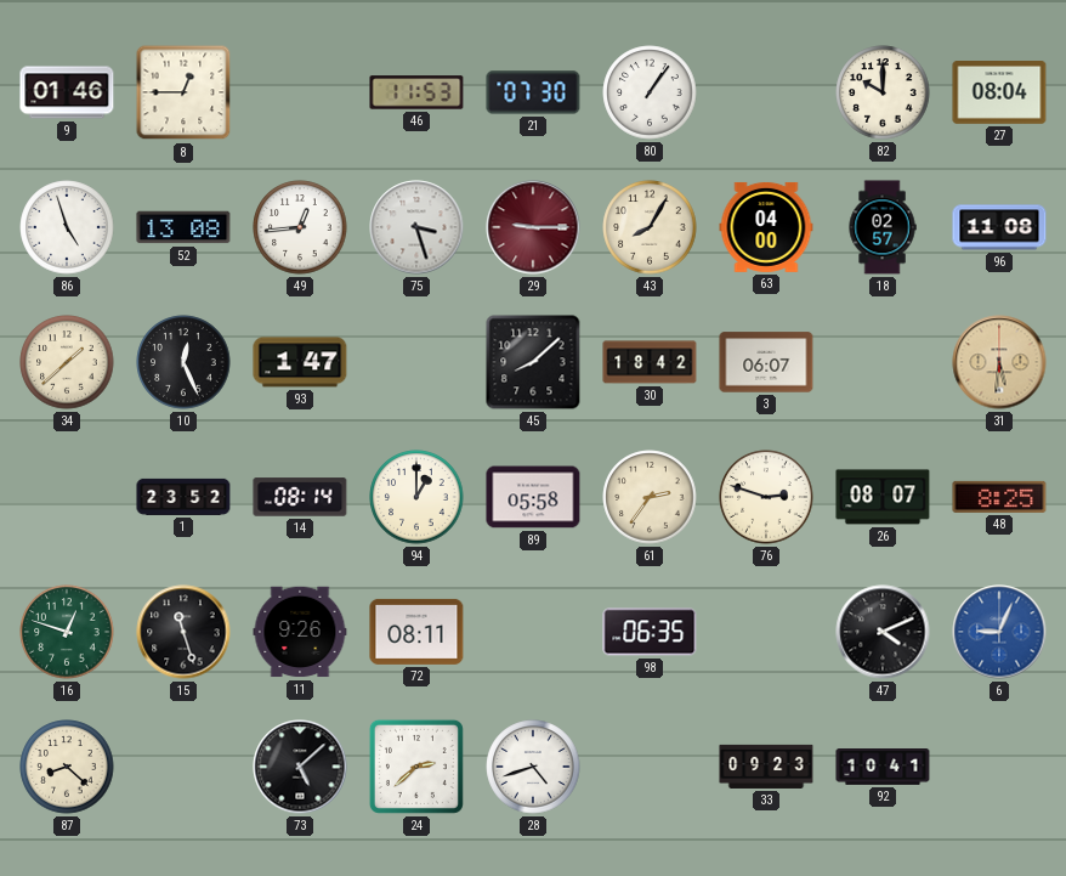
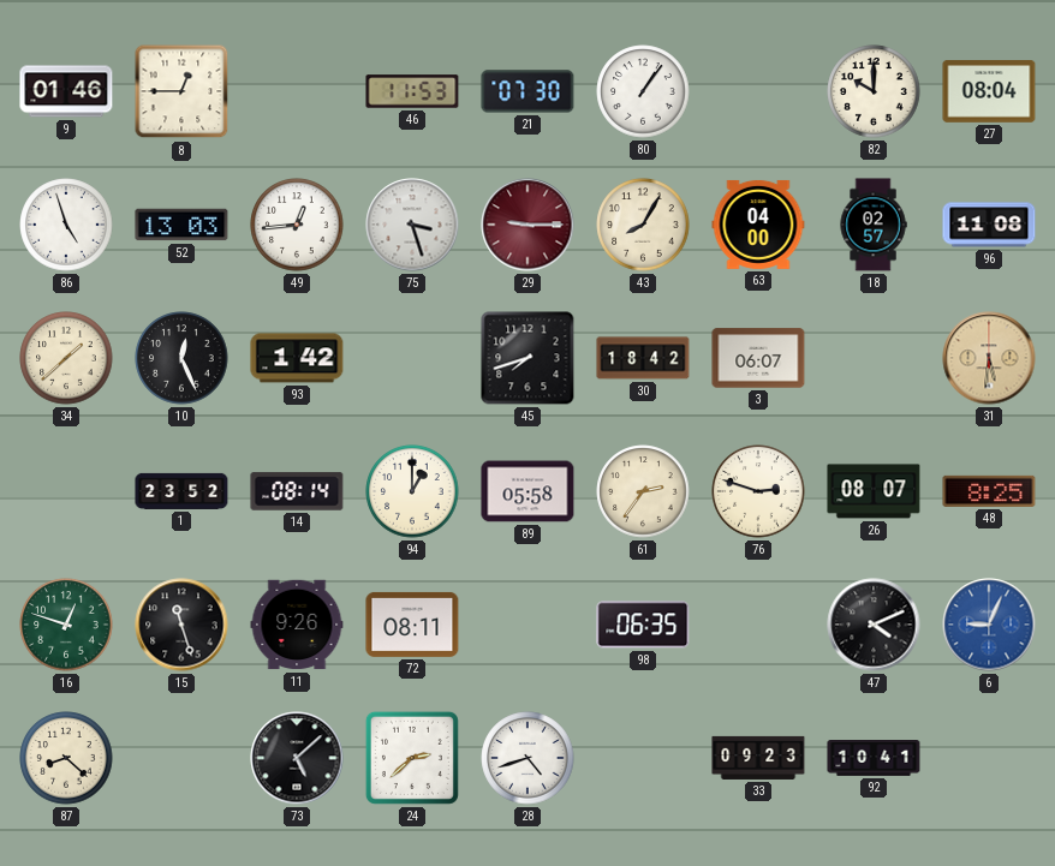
52: 13:08 -> 13:03 (181, 225)
93: 1:47 -> 1:42 (297, 358)
45: 8:08 -> 7:42 (527, 358)
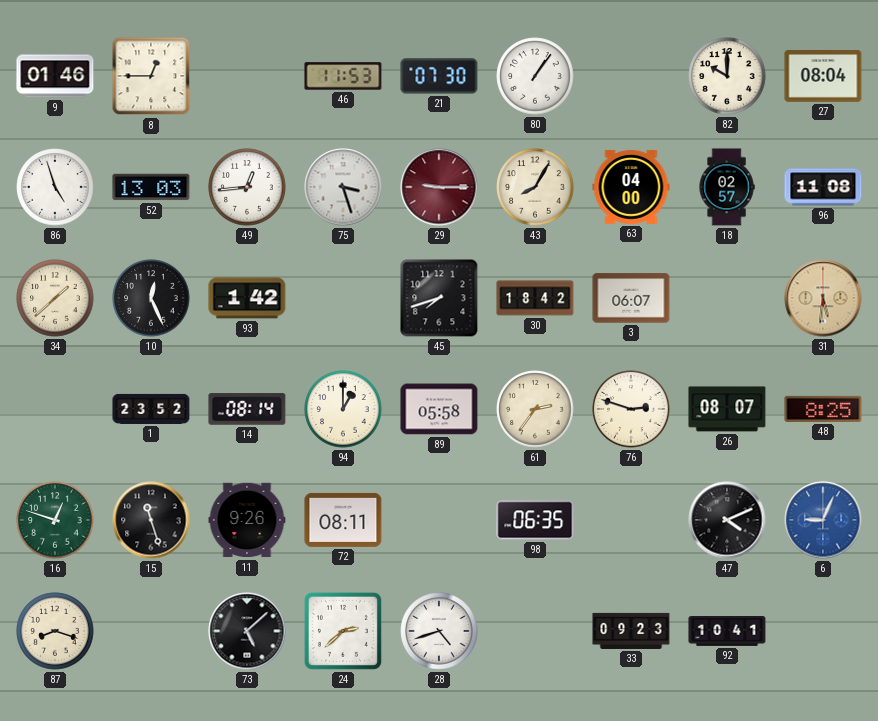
87: 8:22 -> 8:18 (55, 631)
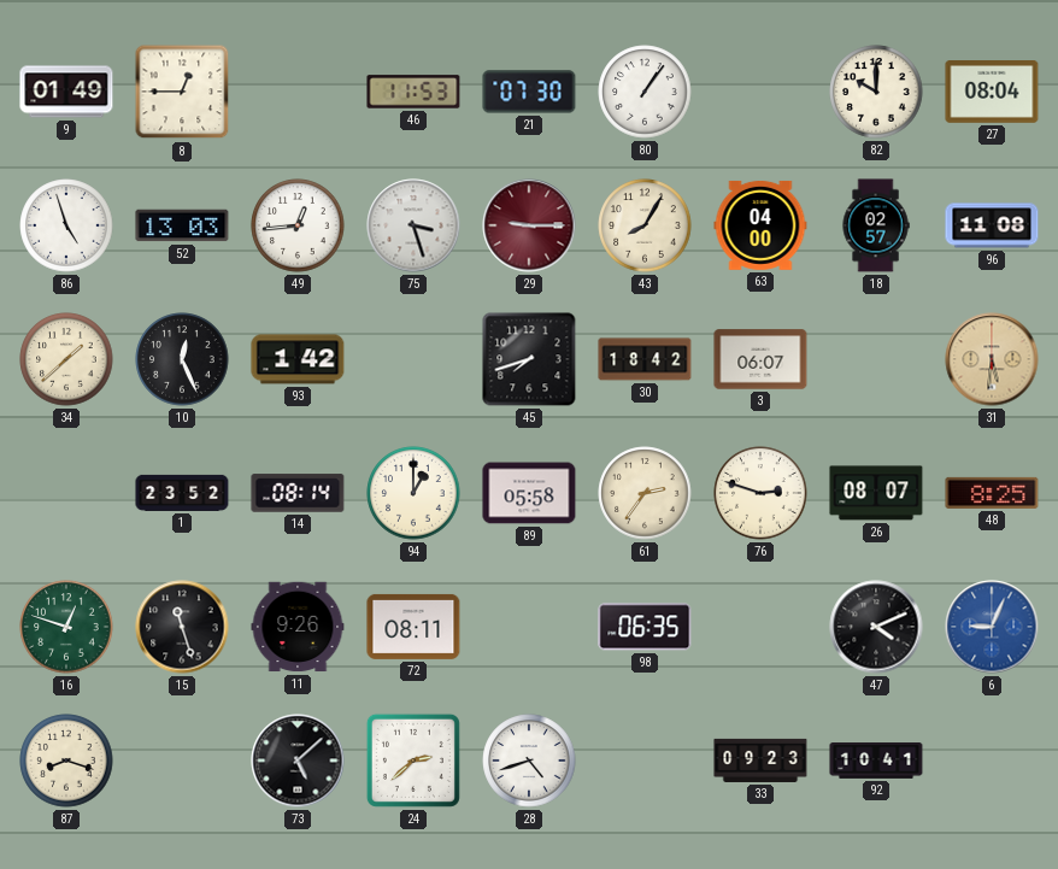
9: 01:46 -> 01:49 (66, 92)
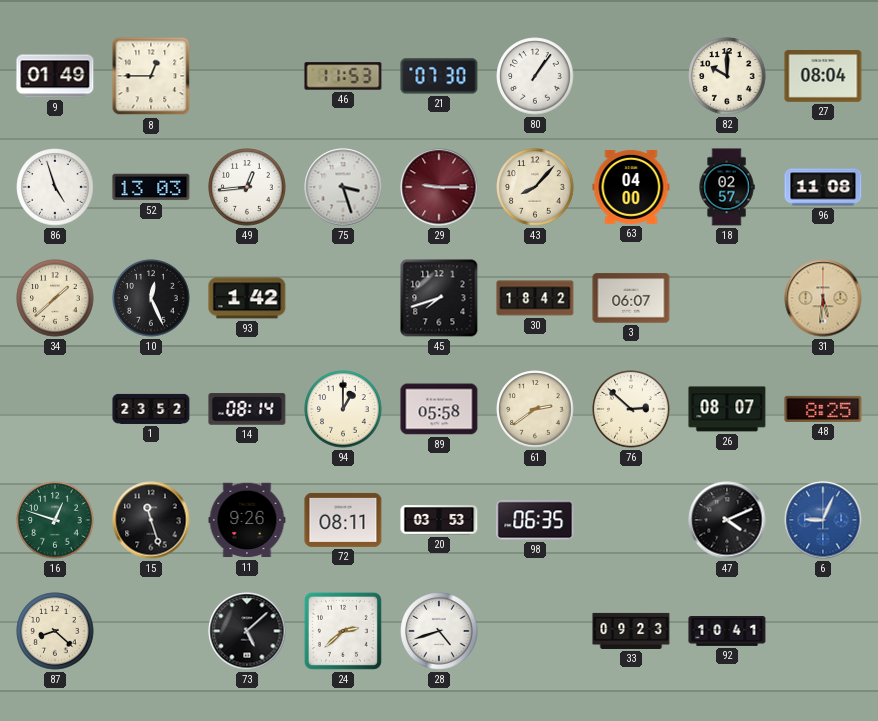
43: 8:05 -> 8:07 (535, 187)
61: 2:36 -> 2:39 (535, 409)
76: 2:48 -> 2:52 (631, 409)
20: none -> 03:53 (439, 520)
87: 8:18 -> 8:22 (55, 631)
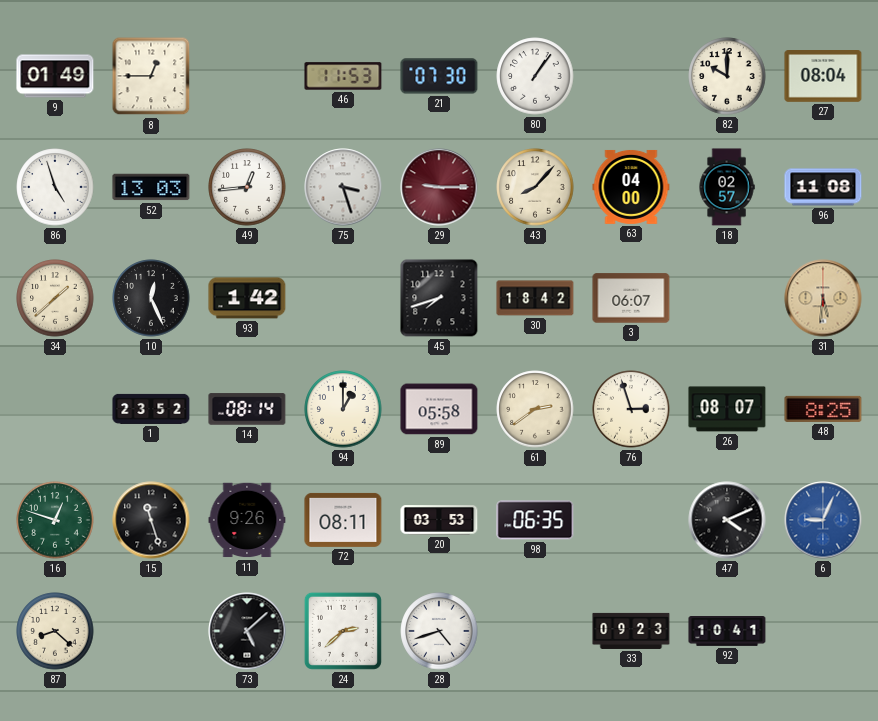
76: 2:52 -> 2:57 (631, 409)
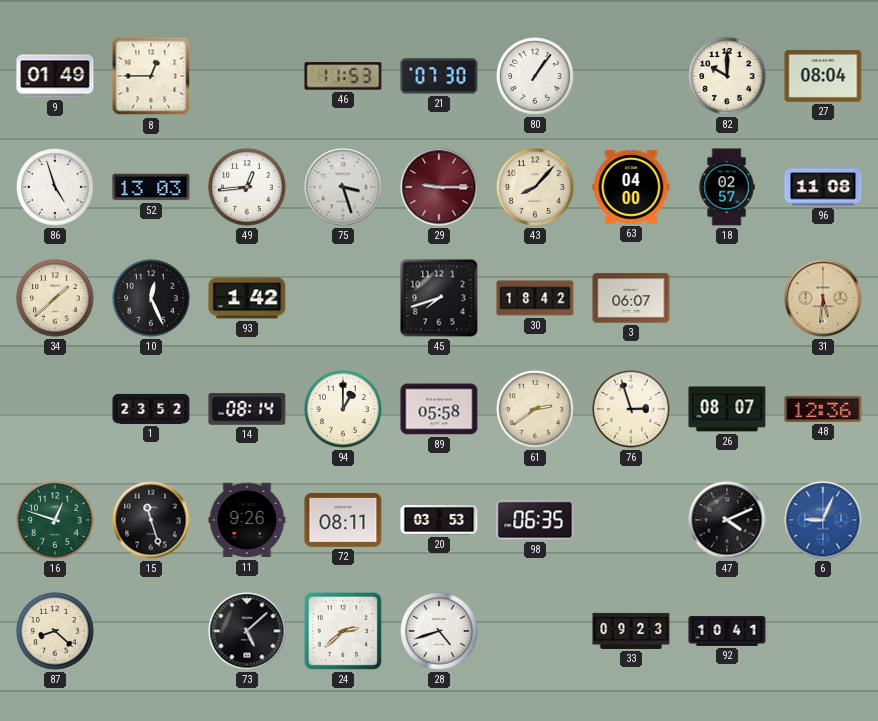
48: 8:25 -> 12:36 (823, 409)
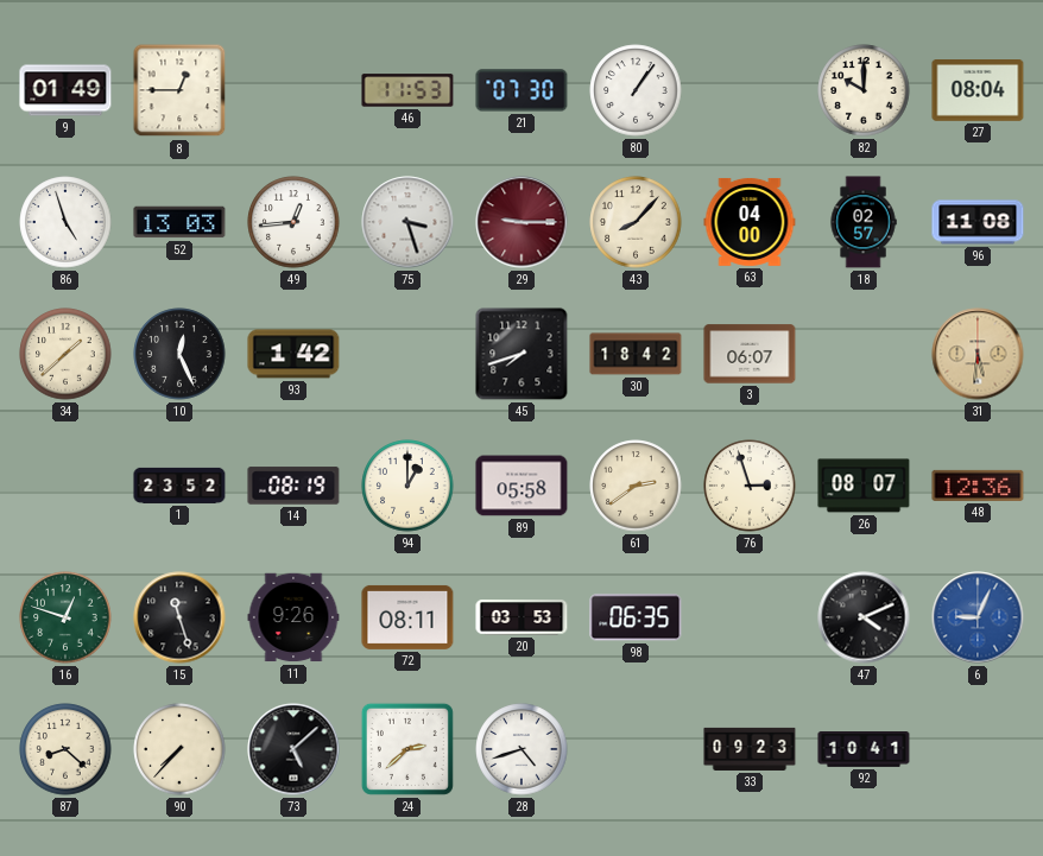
14: 08:14 -> 08:19 (293, 486)
90: none -> 7:37 (179, 749)
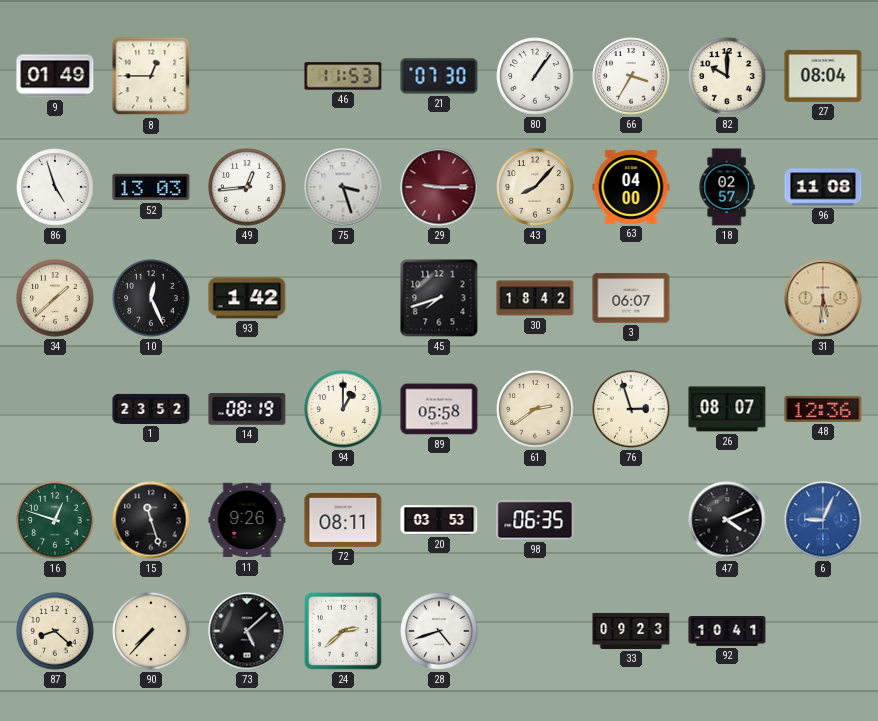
66: none -> 3:35 (631, 76)
